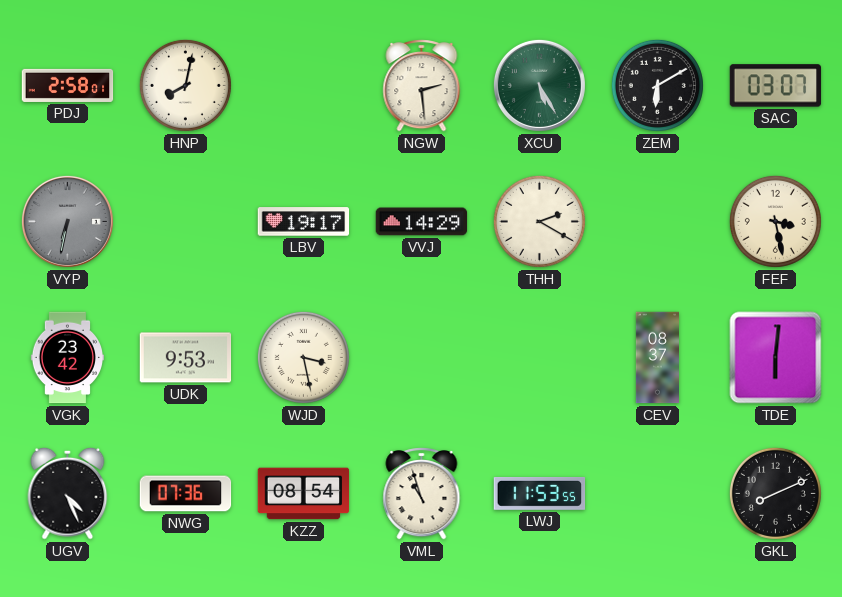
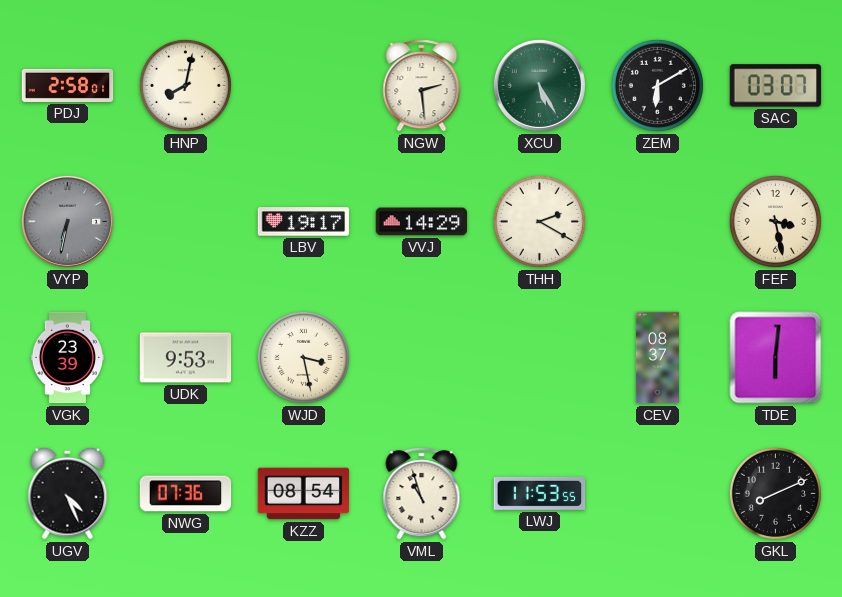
VGK: 23:42 -> 23:39 (67, 358)
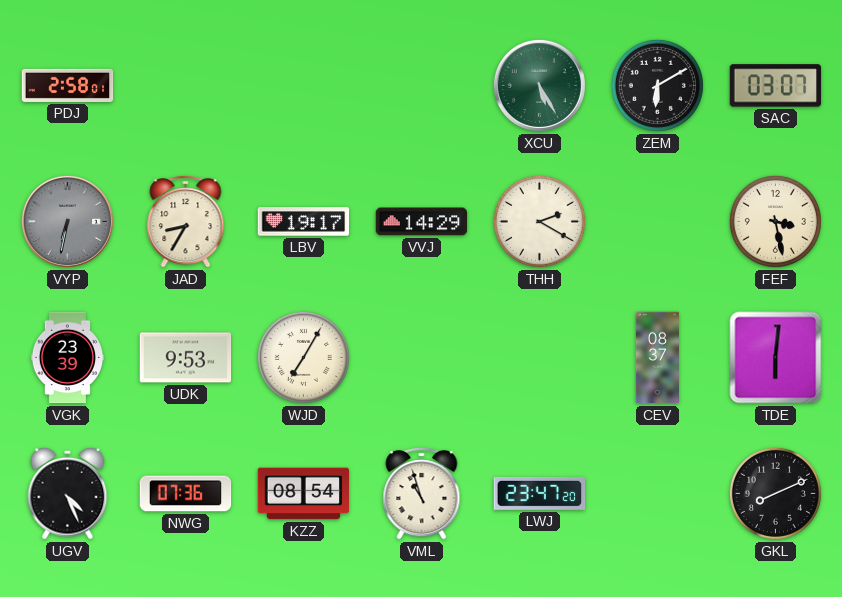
HNP: 8:02 -> none (185, 85)
NGW: 2:29 -> none (422, 86)
JAD: none -> 8:35 (186, 222)
WJD: 3:28 -> 7:05 (303, 357)
LWJ: 11:53 -> 23:47 (540, 493)
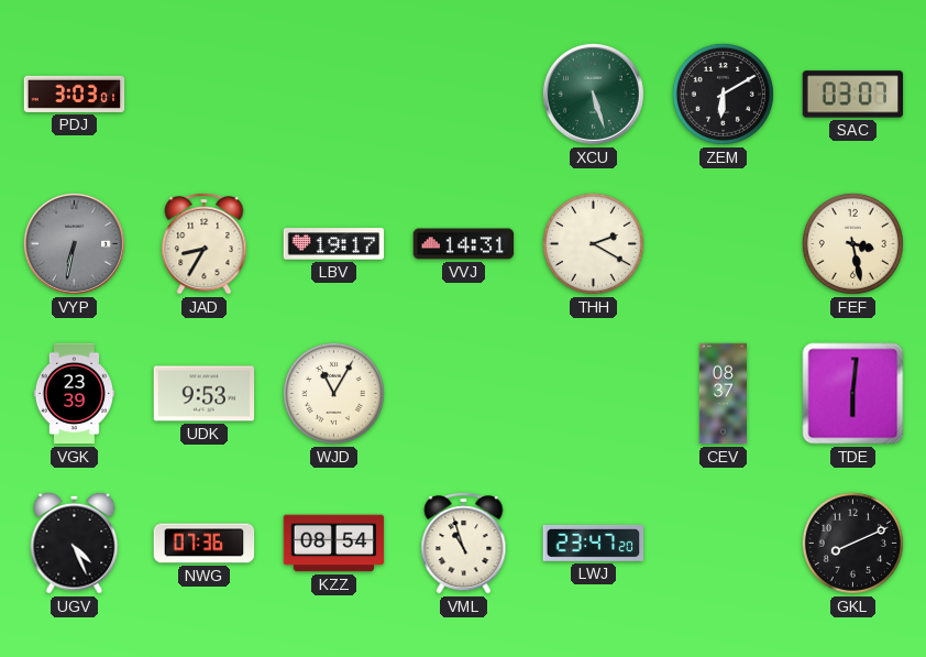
PDJ: 2:58 -> 3:03 (75, 94)
XCU: 5:25 -> 5:27 (593, 94)
VVJ: 14:29 -> 14:31 (464, 244)
WJD: 7:05 -> 11:05 (333, 393)
